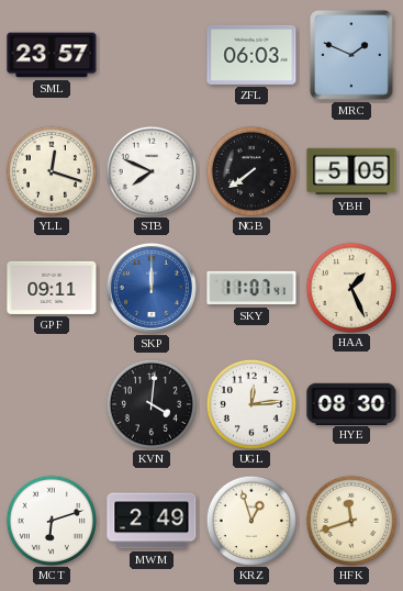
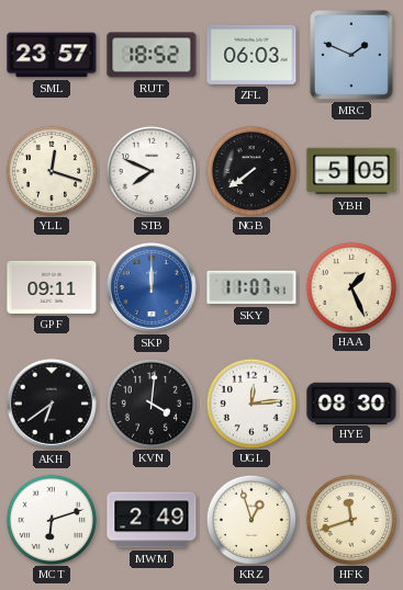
RUT: none -> 18:52 (152, 55)
AKH: none -> 6:39 (52, 404)
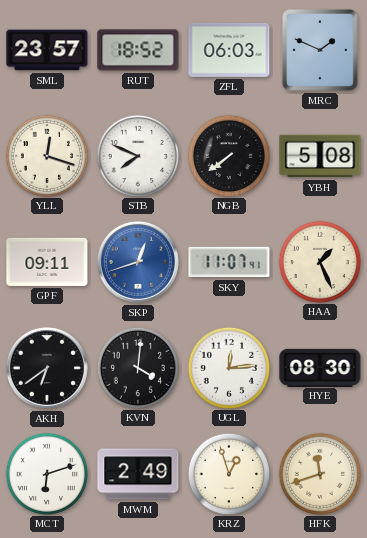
YBH: 5:05 -> 5:08 (320, 156)
SKP: 12:00 -> 12:42 (138, 262)
